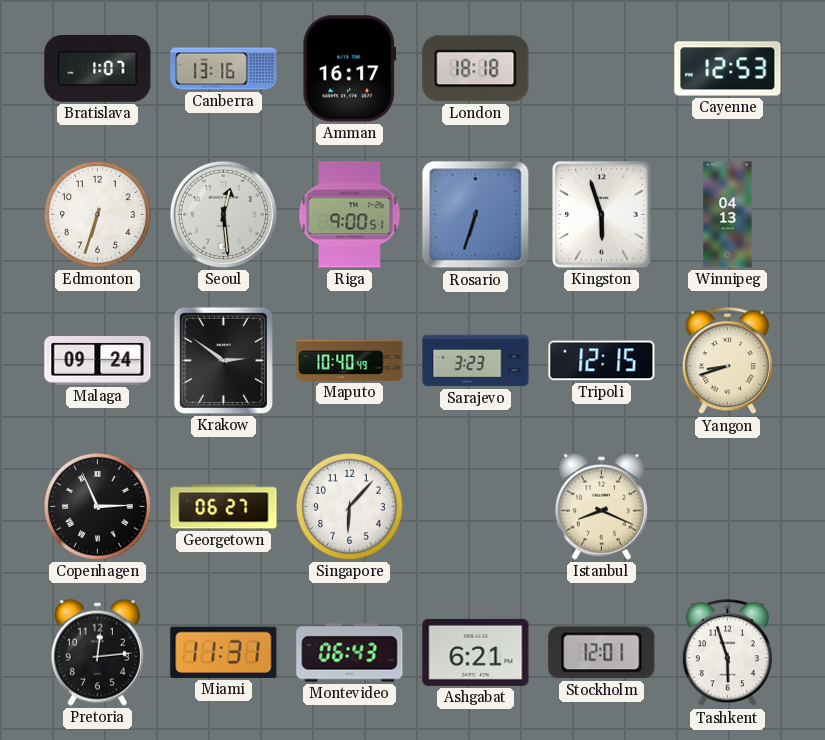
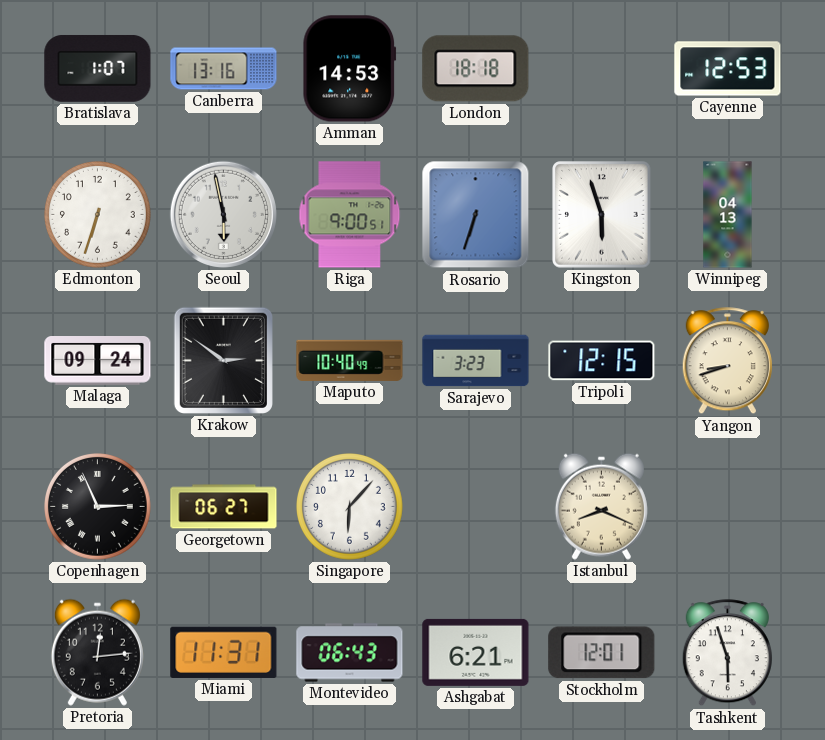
Amman: 16:17 -> 14:53 (350, 69)
Seoul: 12:29 -> 5:58 (223, 214)
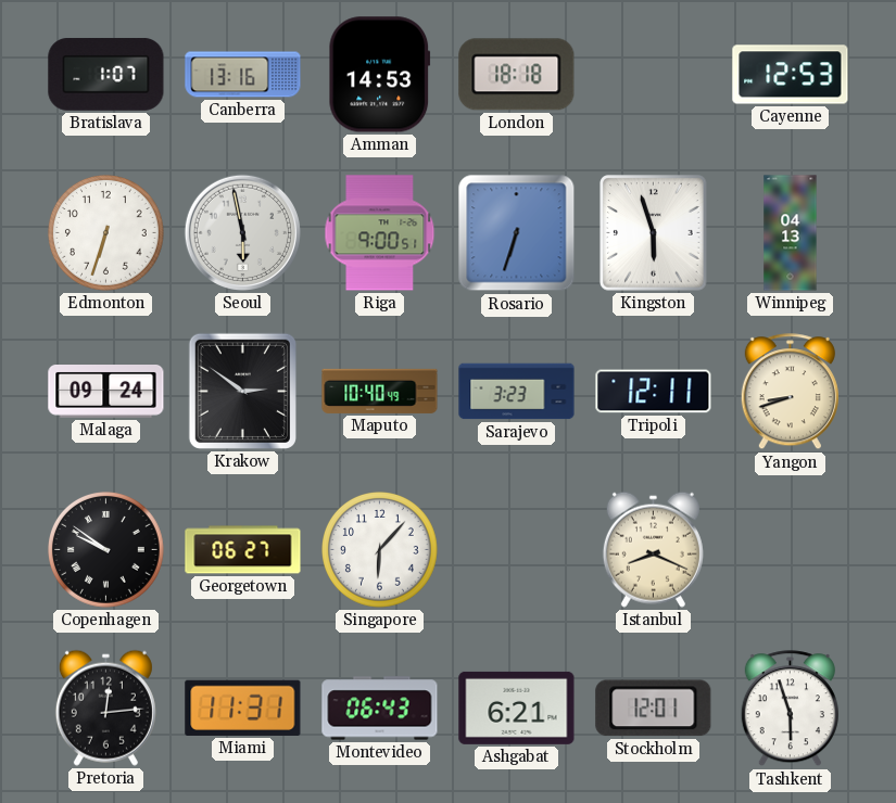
Tripoli: 12:15 -> 12:11 (654, 392)
Copenhagen: 2:56 -> 9:51 (106, 550)
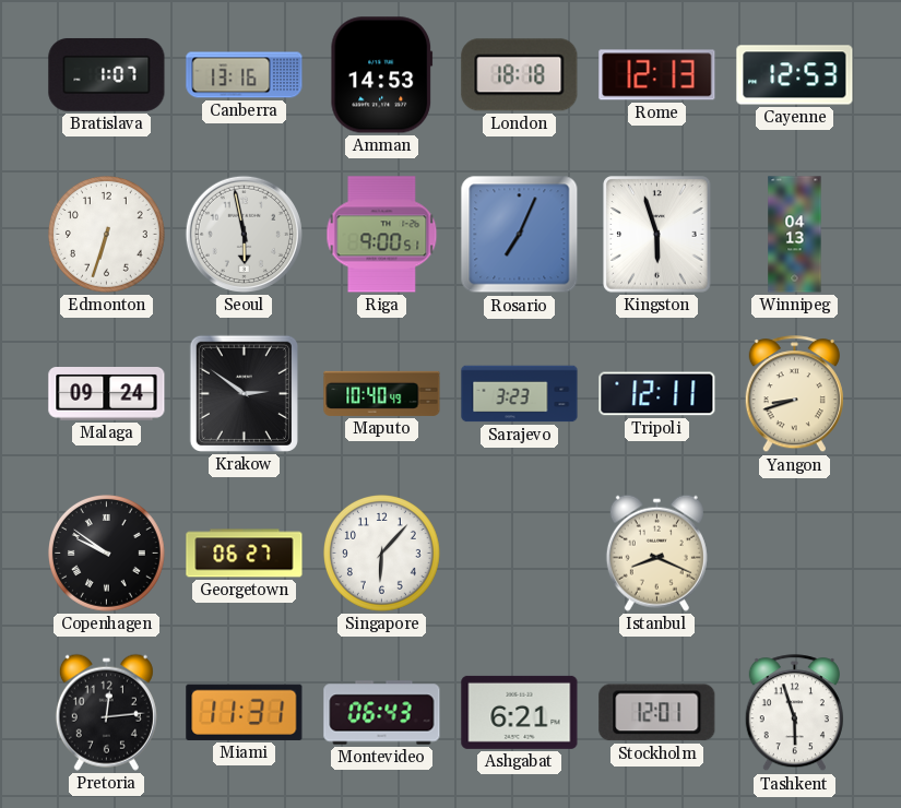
Rome: none -> 12:13 (657, 75)
Rosario: 6:33 -> 7:04 (520, 235)
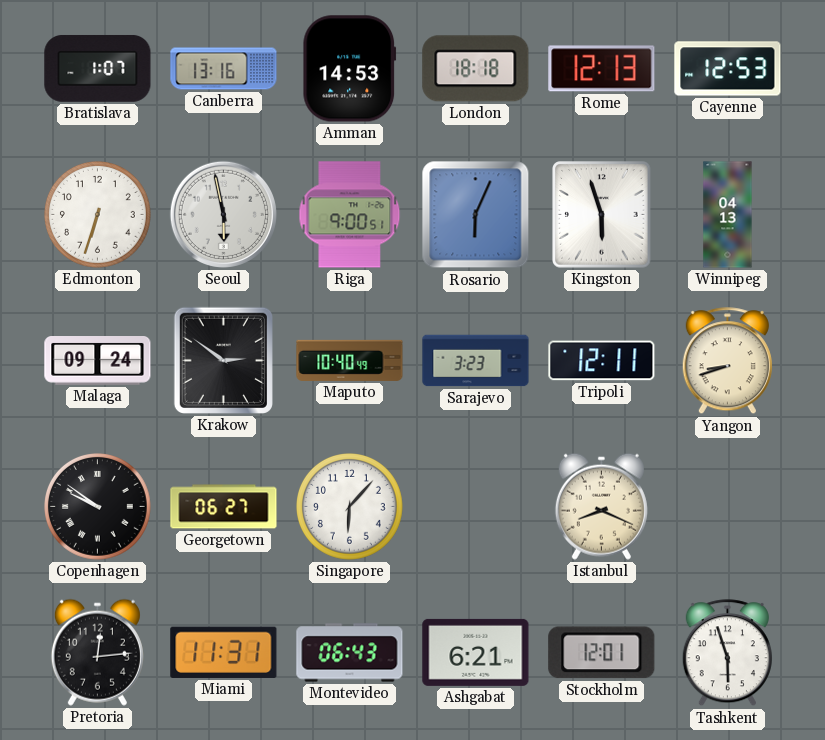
Rosario: 7:04 -> 6:04 (476, 215)
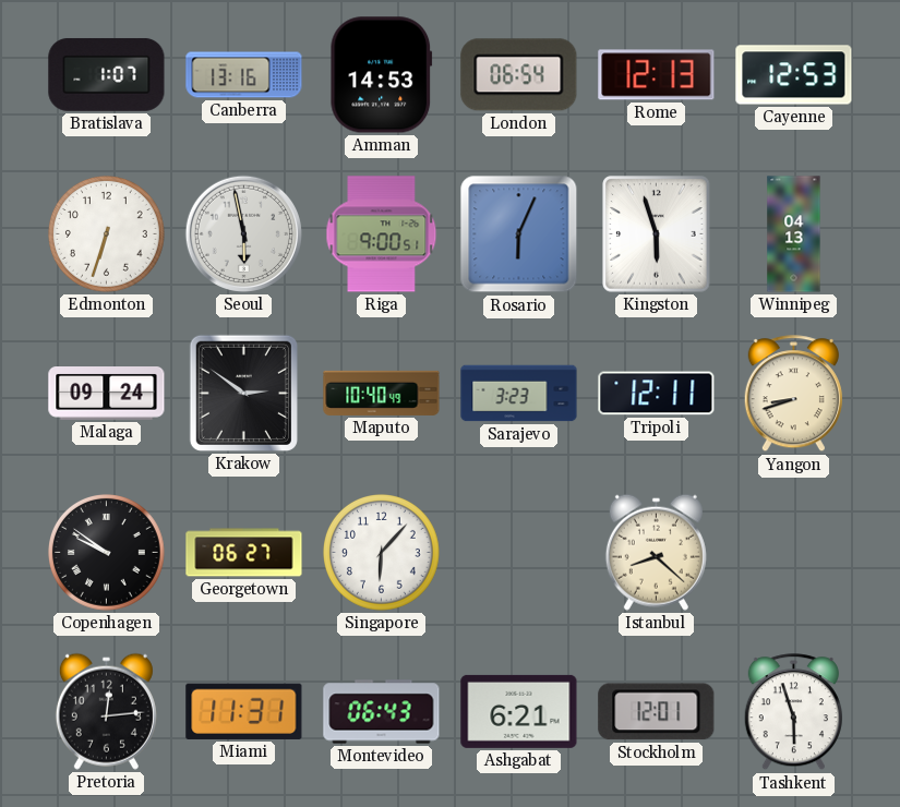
London: 18:18 -> 06:54 (519, 75)
Istanbul: 8:19 -> 8:22 (656, 552)
